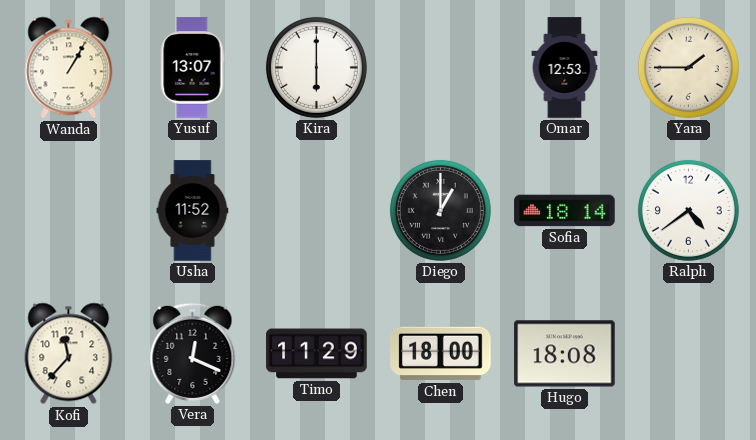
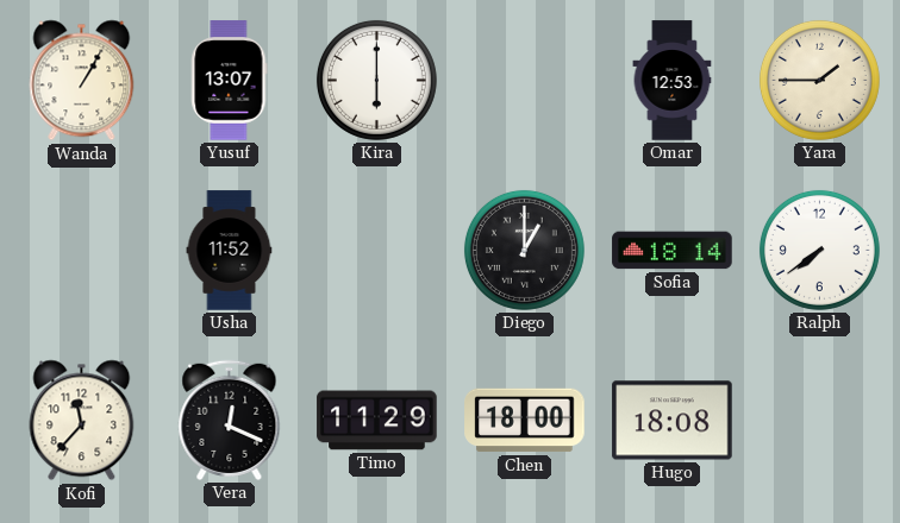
Ralph: 4:39 -> 7:39 (819, 250)
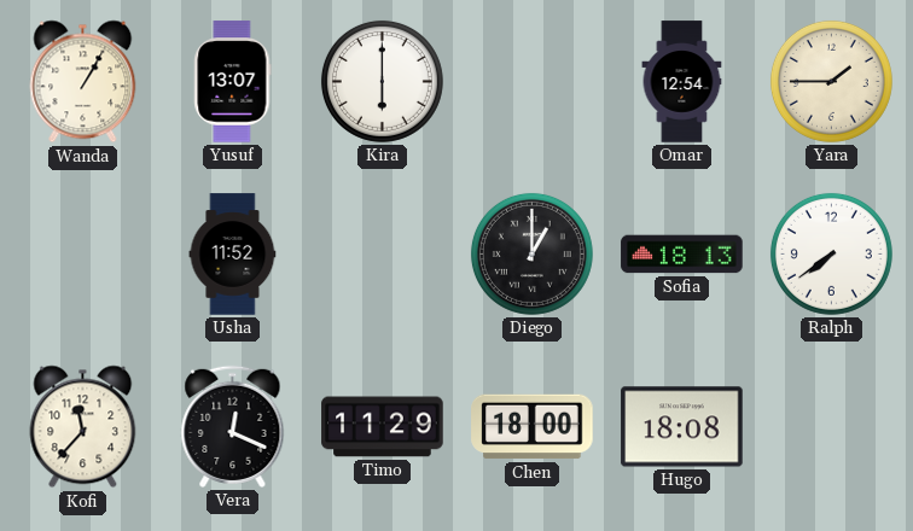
Omar: 12:53 -> 12:54 (682, 82)
Sofia: 18:14 -> 18:13 (682, 255)
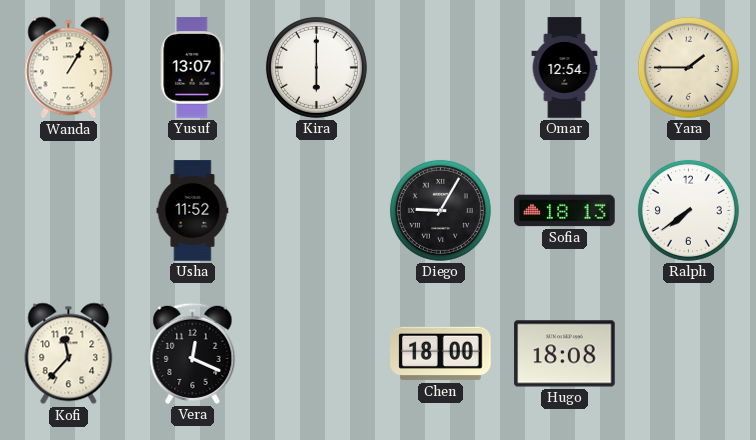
Diego: 1:00 -> 9:05 (440, 210)
Timo: 11:29 -> none (383, 427)
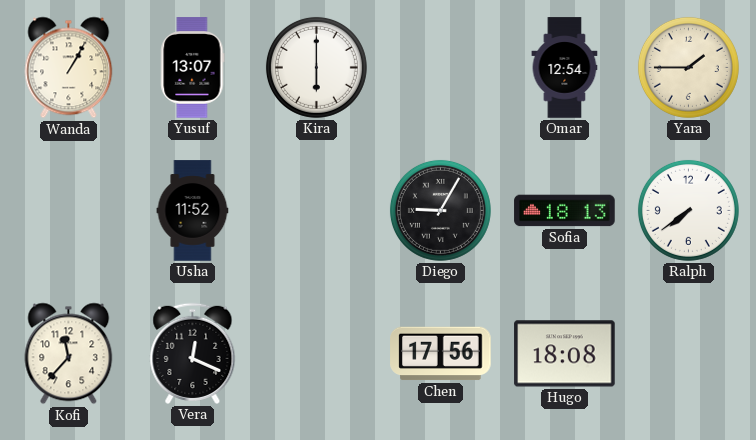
Chen: 18:00 -> 17:56 (441, 354)
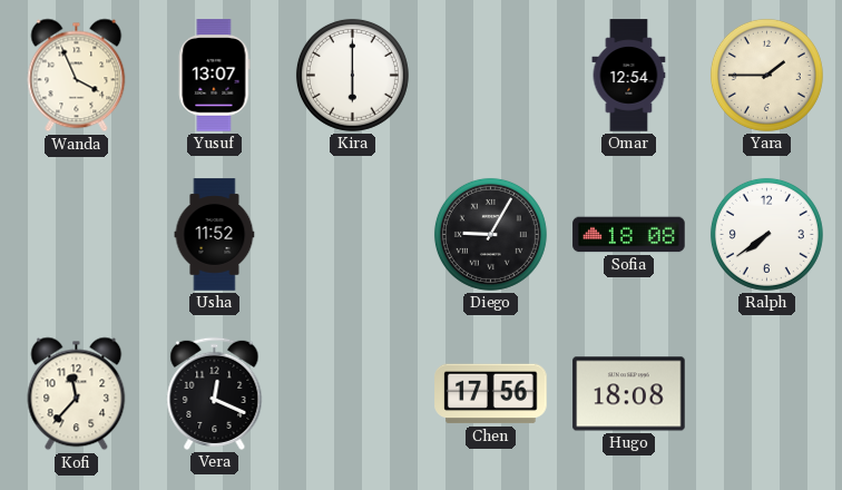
Wanda: 1:05 -> 3:56 (77, 76)
Sofia: 18:13 -> 18:08 (629, 235)
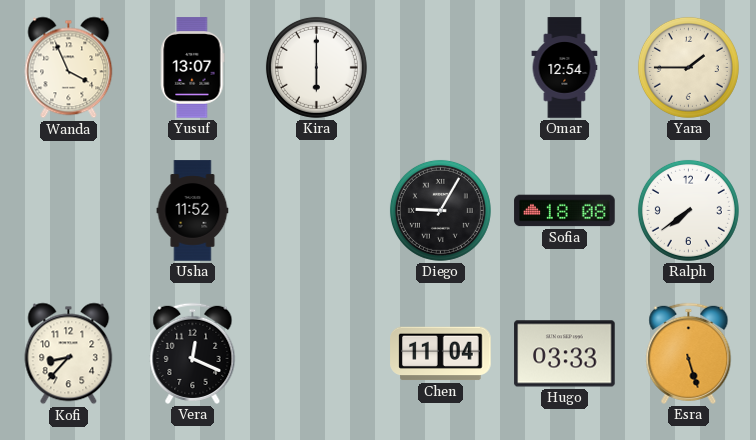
Kofi: 11:37 -> 8:37 (69, 354)
Chen: 17:56 -> 11:04 (441, 354)
Hugo: 18:08 -> 03:33 (565, 354)
Esra: none -> 5:27 (689, 353)
